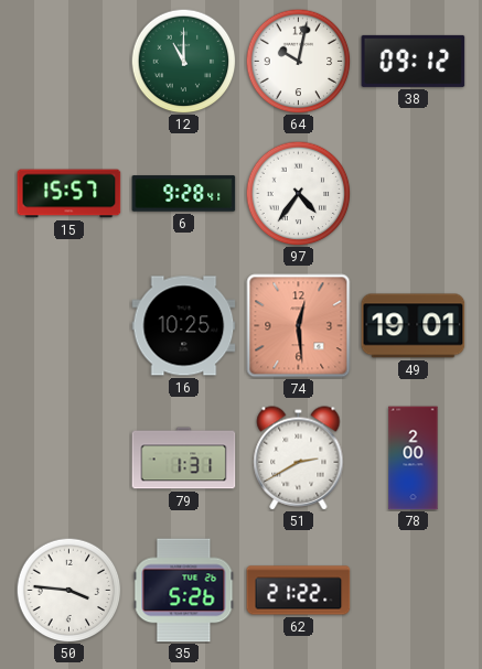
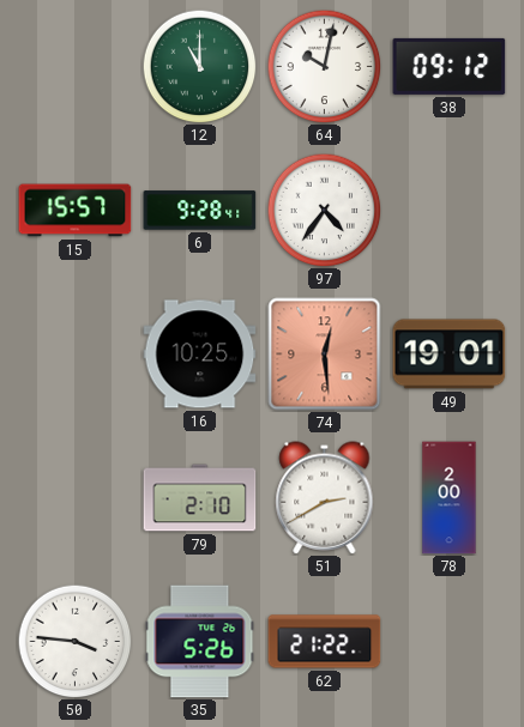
79: 1:31 -> 2:10 (200, 498)
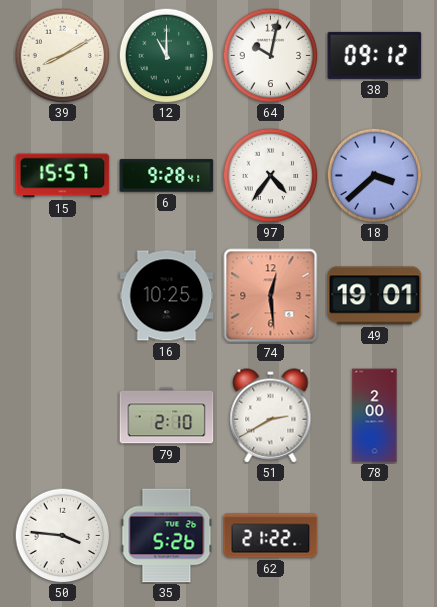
39: none -> 8:10 (62, 55)
18: none -> 3:38 (374, 175)
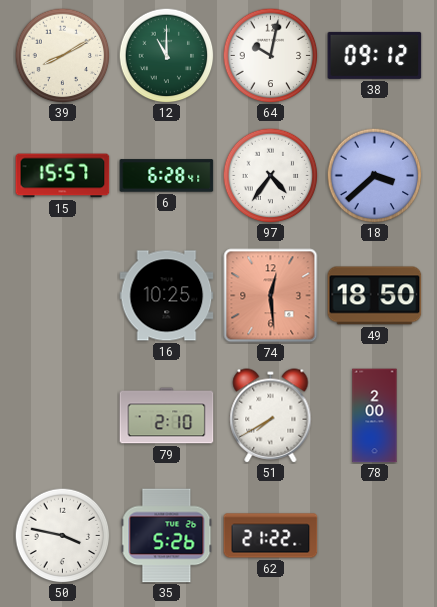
6: 9:28 -> 6:28 (167, 176)
49: 19:01 -> 18:50 (375, 296)
51: 2:40 -> 7:40 (271, 416)
50: 3:46 -> 3:47 (62, 535)
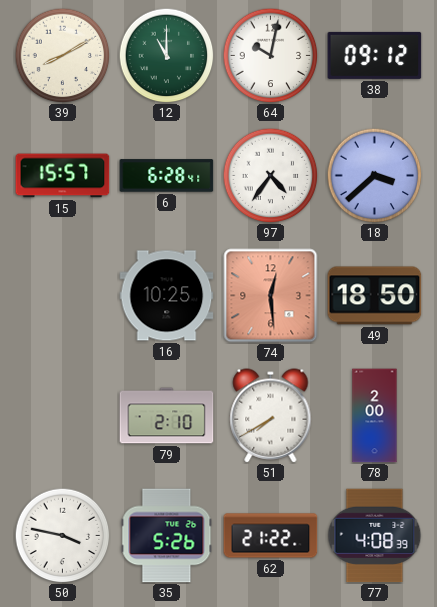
77: none -> 4:08 (375, 536)
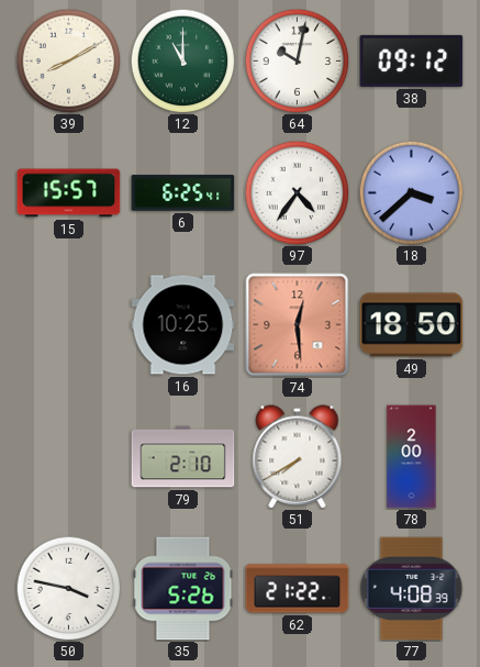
6: 6:28 -> 6:25 (183, 193)
